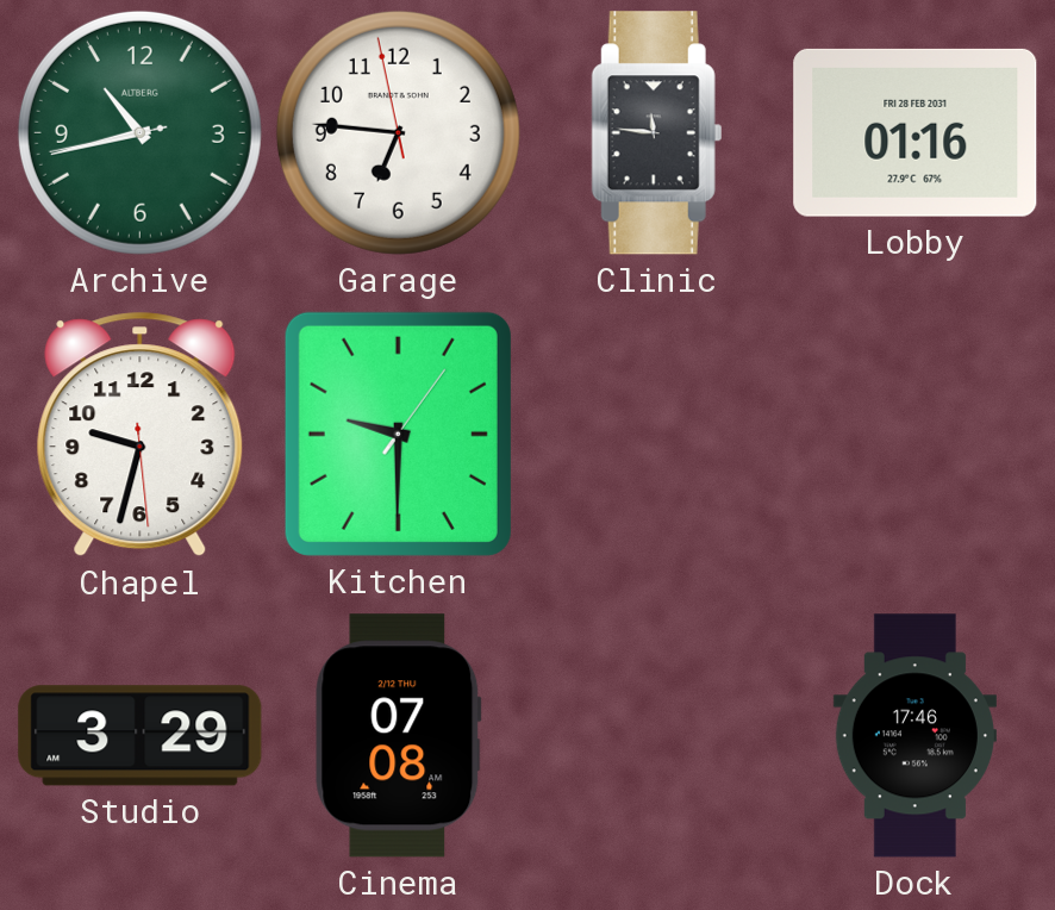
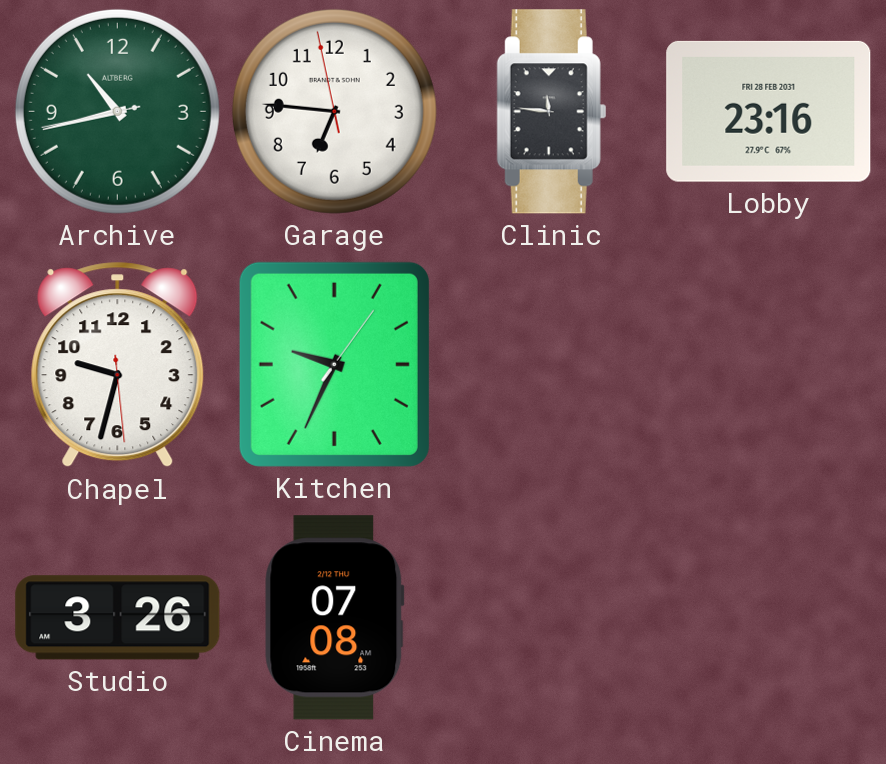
Lobby: 01:16 -> 23:16 (769, 111)
Kitchen: 9:30 -> 9:34 (334, 364)
Studio: 3:29 -> 3:26 (118, 618)
Dock: 17:46 -> none (914, 736)
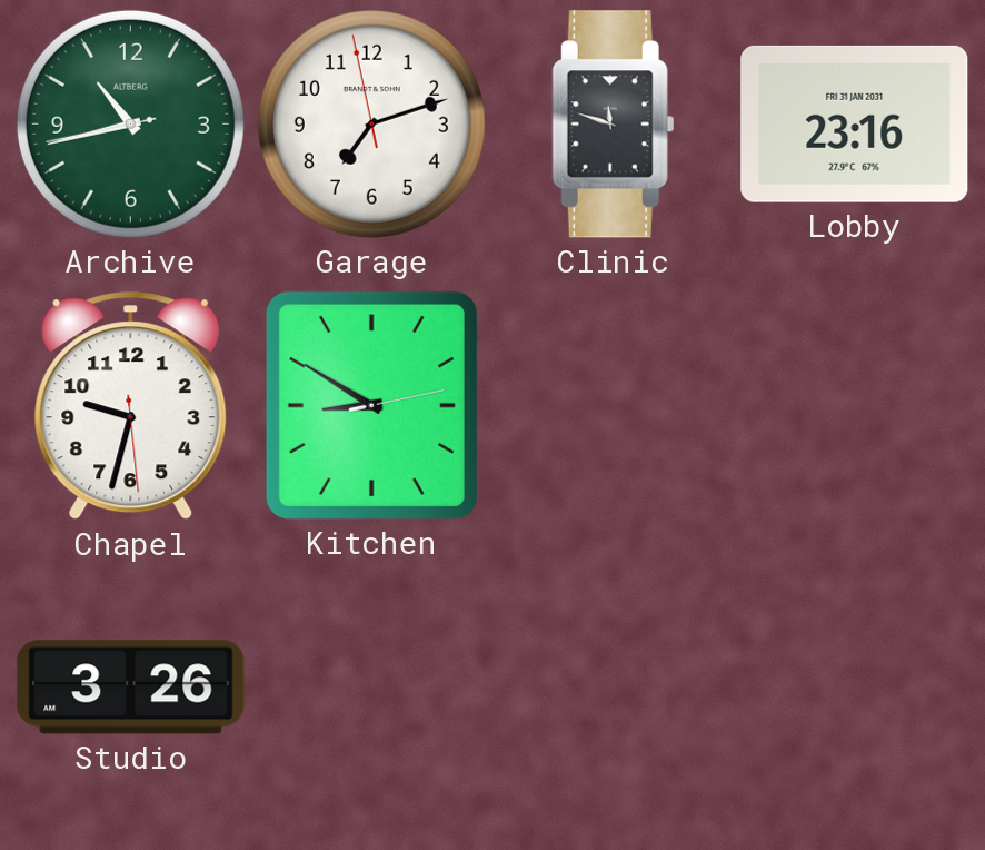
Garage: 6:45 -> 7:11 (371, 123)
Clinic: 11:46 -> 11:48 (613, 125)
Lobby date: FRI 28 FEB 2031 -> FRI 31 JAN 2031 (855, 123)
Kitchen: 9:34 -> 8:50 (371, 405)
Cinema: 07:08 -> none (335, 618)
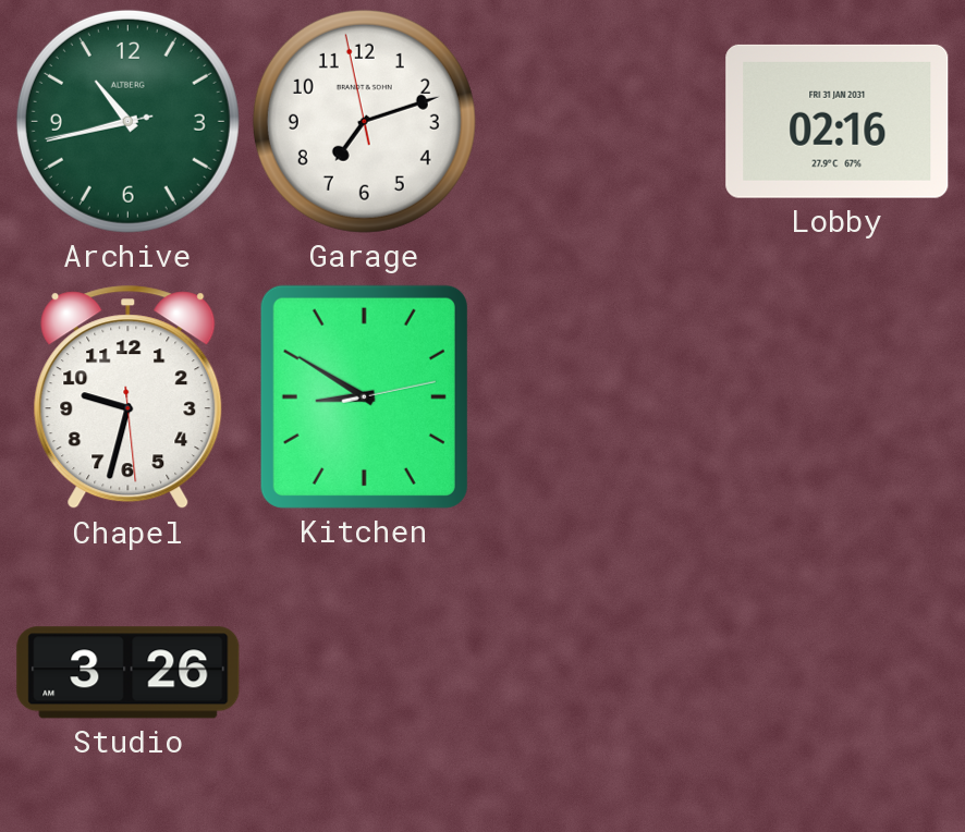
Clinic: 11:48 -> none (613, 125)
Lobby: 23:16 -> 02:16 (838, 121)
